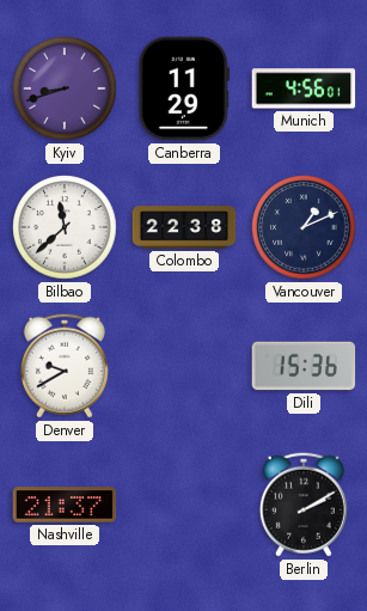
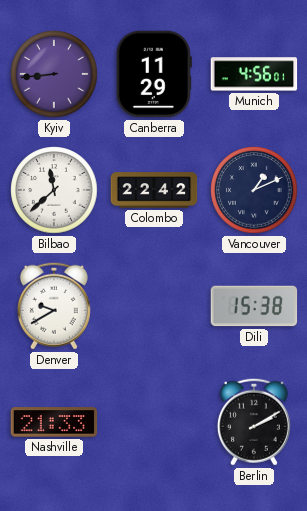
Kyiv: 8:42 -> 8:44 (54, 74)
Colombo: 22:38 -> 22:42 (154, 190)
Dili: 15:36 -> 15:38 (254, 306)
Nashville: 21:37 -> 21:33 (54, 422)
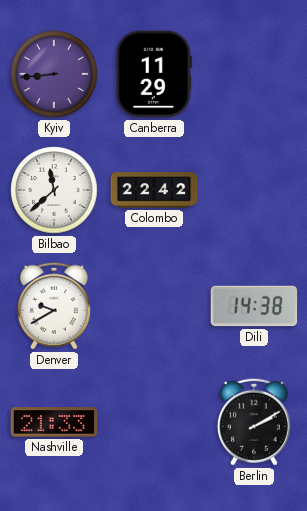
Munich: 4:56 -> none (254, 74)
Vancouver: 1:11 -> none (254, 190)
Dili: 15:38 -> 14:38 (254, 306)
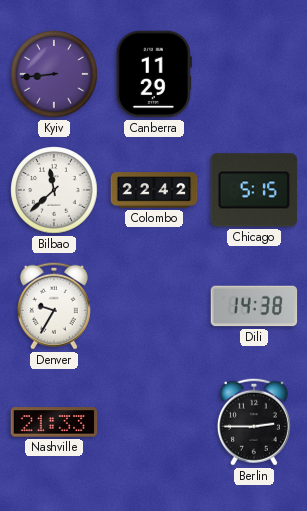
Chicago: none -> 5:15 (253, 190)
Denver: 9:40 -> 9:35 (54, 306)
Berlin: 2:10 -> 2:45 (254, 422)
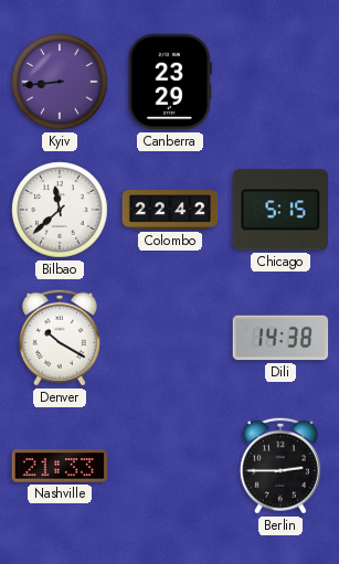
Canberra: 11:29 -> 23:29 (170, 82)
Denver: 9:35 -> 10:20 (60, 338)
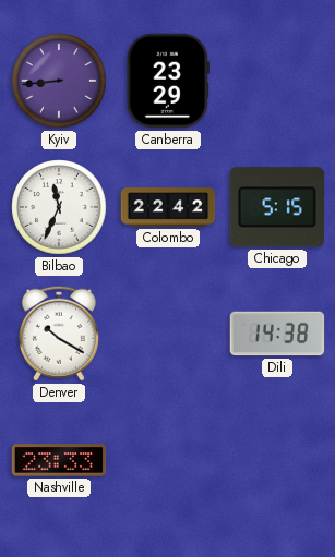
Bilbao: 11:38 -> 11:34 (59, 207)
Nashville: 21:33 -> 23:33 (59, 460)
Berlin: 2:45 -> none (280, 466)
